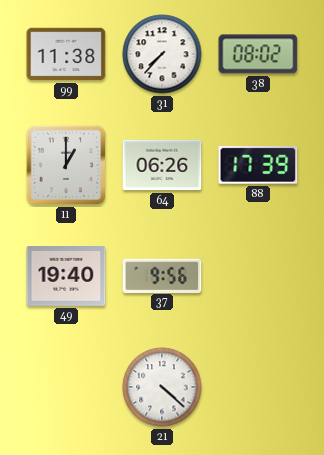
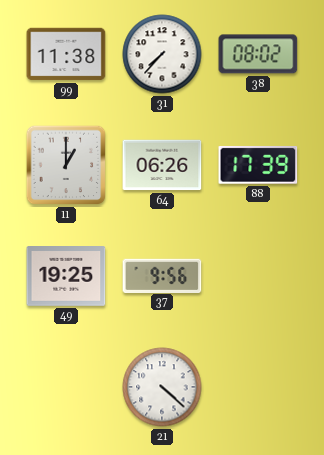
49: 19:40 -> 19:25 (66, 277)
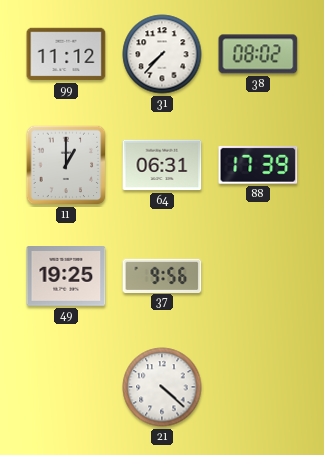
99: 11:38 -> 11:12 (66, 54)
64: 06:26 -> 06:31 (162, 165)
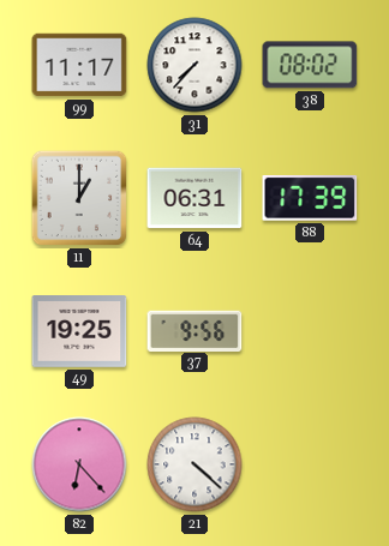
99: 11:12 -> 11:17 (79, 65)
82: none -> 6:23 (79, 464)
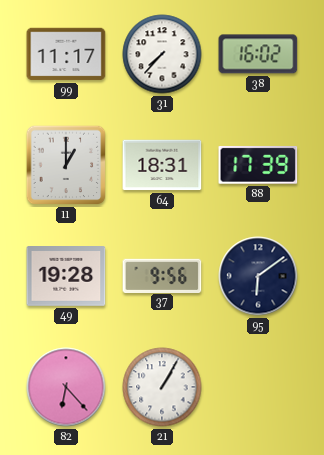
38: 08:02 -> 16:02 (258, 54)
64: 06:31 -> 18:31 (162, 165)
49: 19:25 -> 19:28 (66, 277)
95: none -> 6:09 (258, 276)
21: 4:22 -> 1:05 (162, 387)
